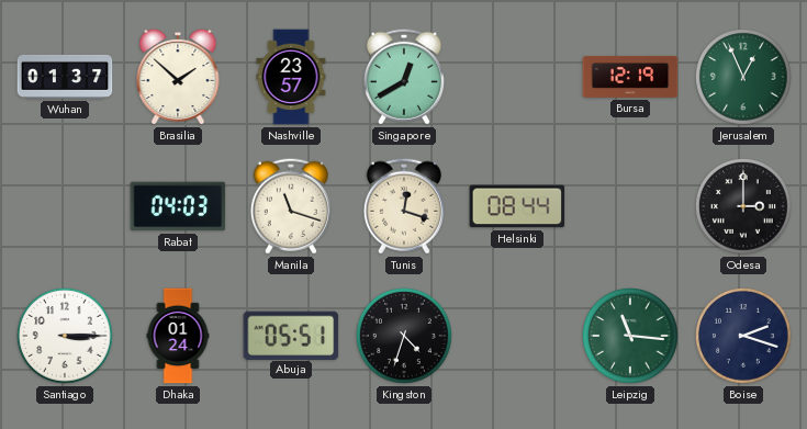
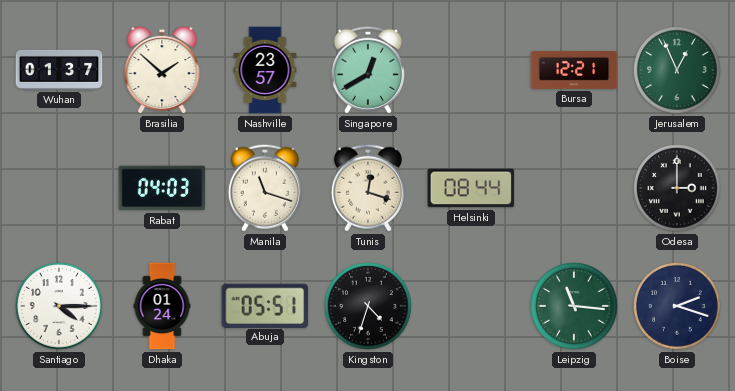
Bursa: 12:19 -> 12:21 (574, 70)
Santiago: 3:15 -> 4:15 (60, 307)
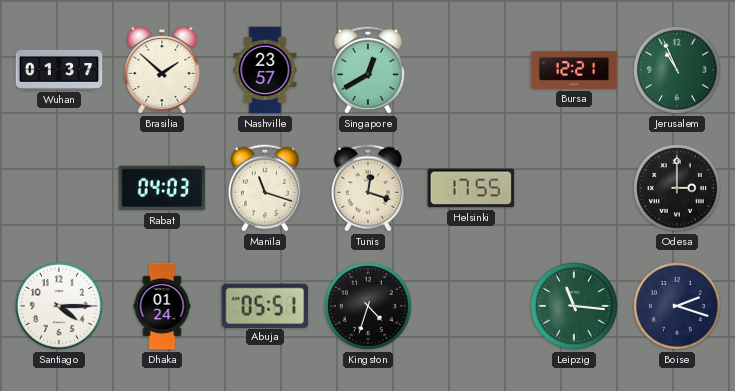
Jerusalem: 12:56 -> 10:56 (678, 71)
Helsinki: 08:44 -> 17:55 (471, 188)
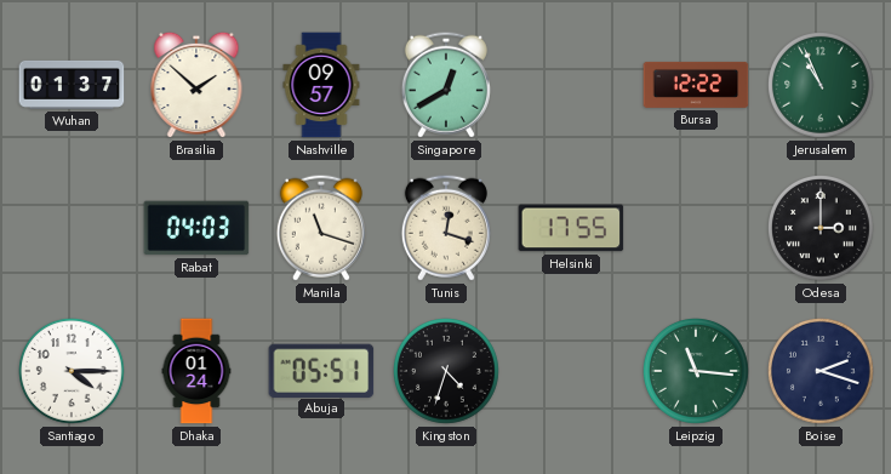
Nashville: 23:57 -> 09:57 (321, 85)
Bursa: 12:21 -> 12:22 (696, 85)
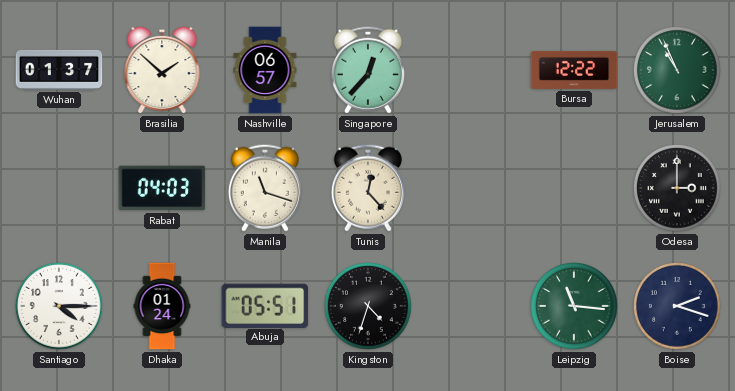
Nashville: 09:57 -> 06:57 (265, 70)
Singapore: 12:40 -> 12:37 (368, 70)
Tunis: 12:18 -> 12:23 (368, 188)
Helsinki: 17:55 -> none (571, 228)
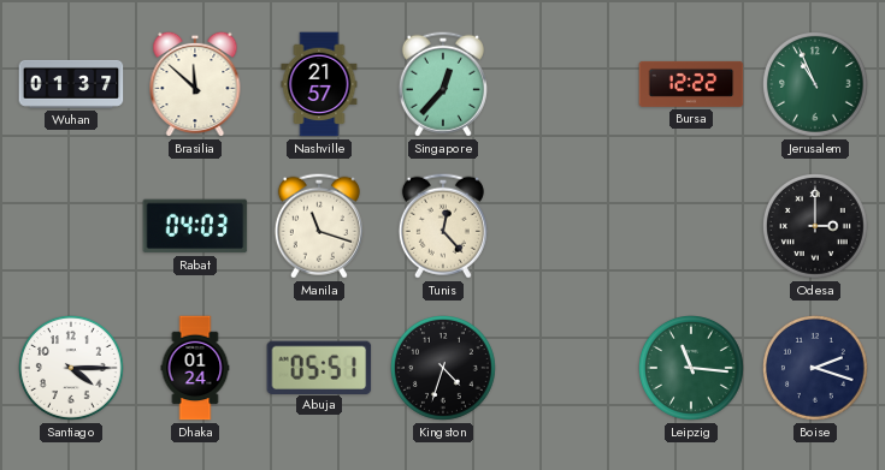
Brasilia: 1:52 -> 11:52 (195, 84)
Nashville: 06:57 -> 21:57 (319, 84)
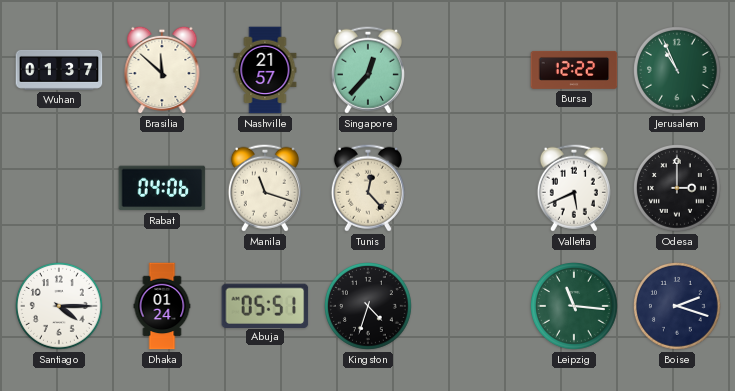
Rabat: 04:03 -> 04:06 (162, 188)
Valletta: none -> 5:41 (574, 188)
